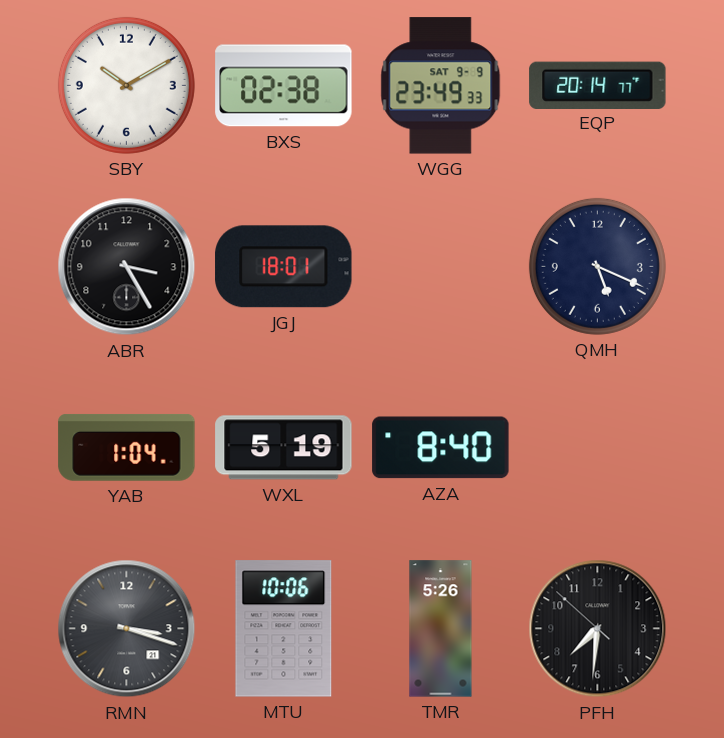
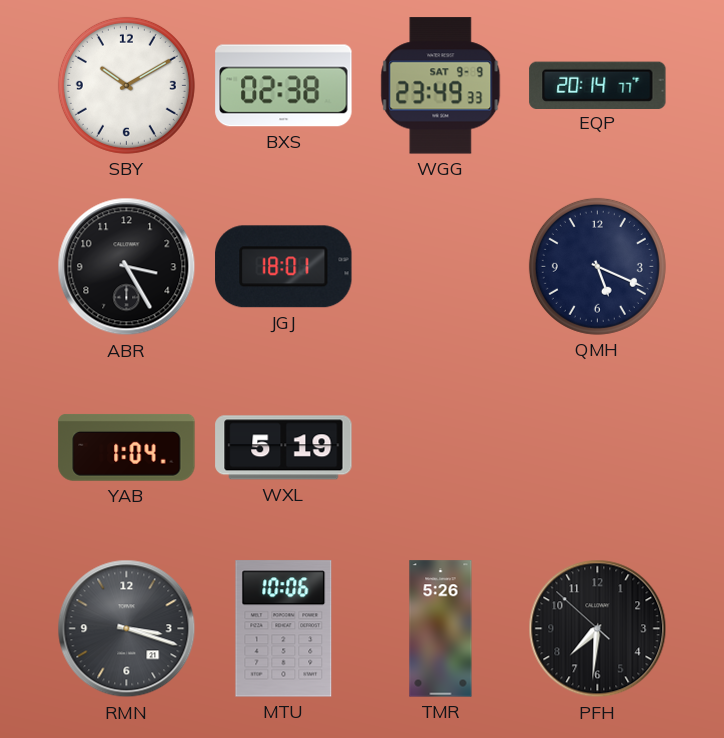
AZA: 8:40 -> none (441, 448)
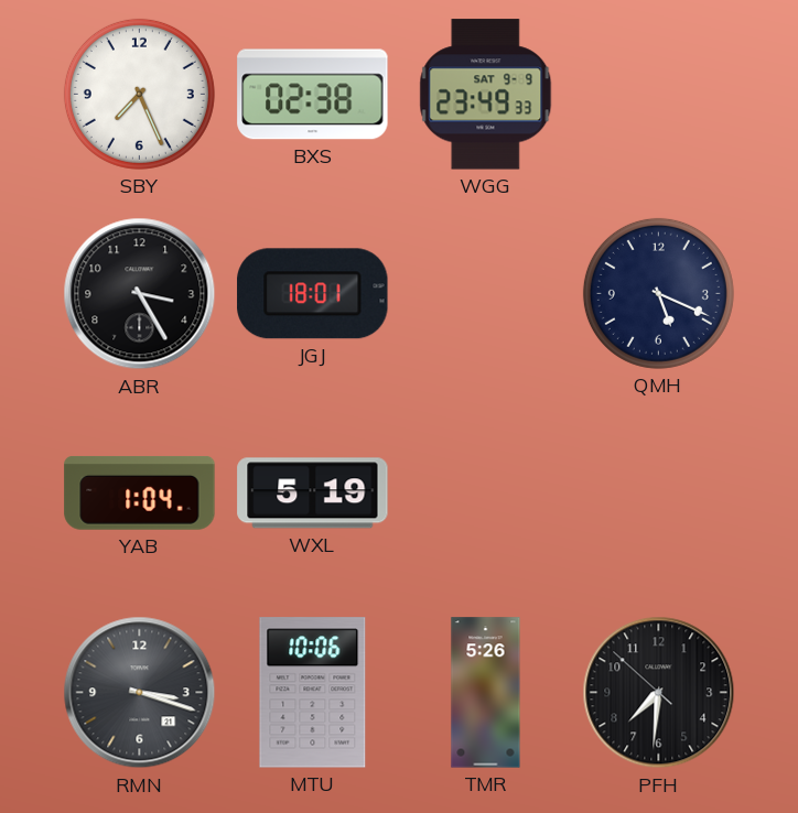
SBY: 10:10 -> 7:26 (139, 94)
EQP: 20:14 -> none (598, 85)
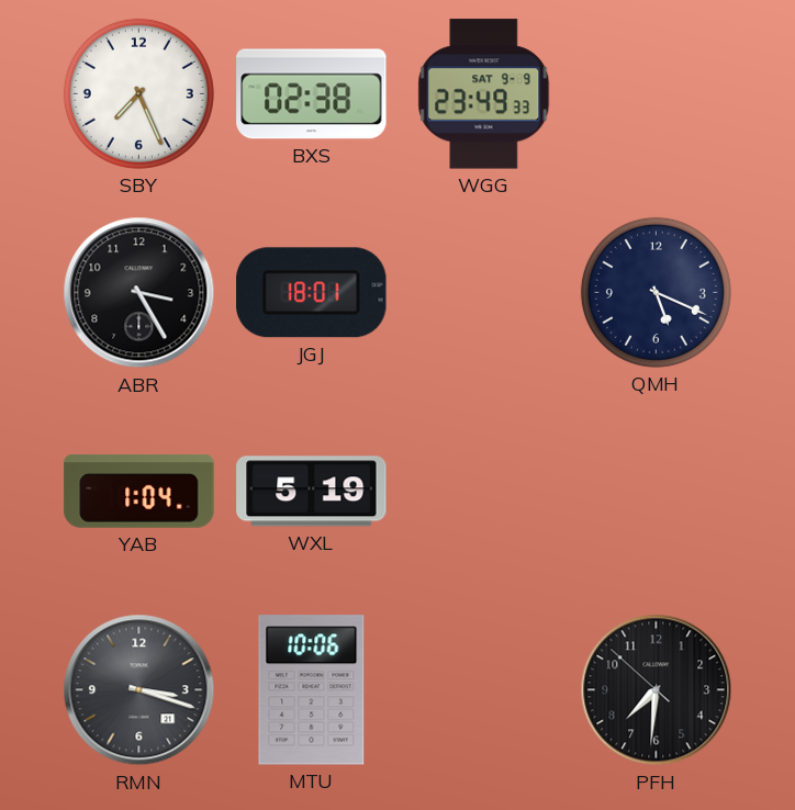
TMR: 5:26 -> none (486, 693)
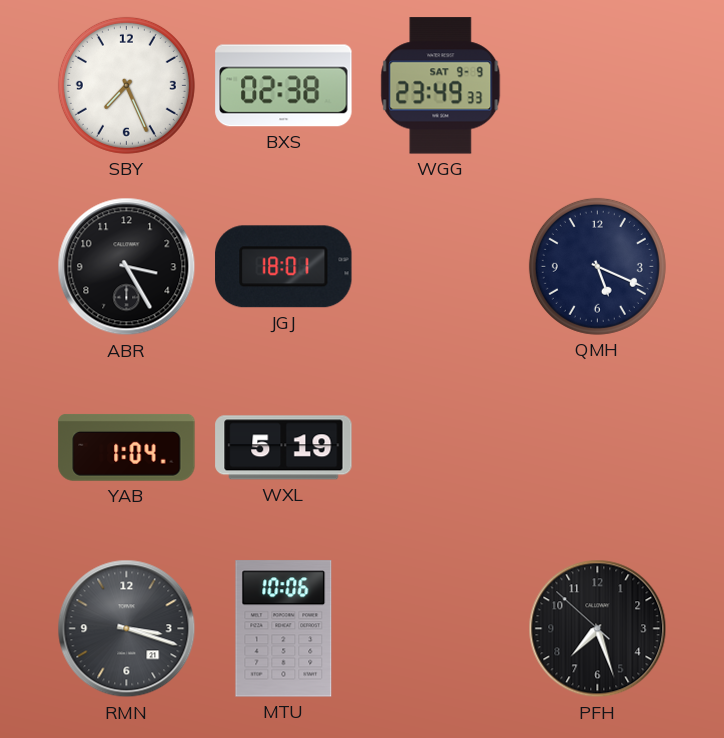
PFH: 7:30 -> 7:26 (598, 629)
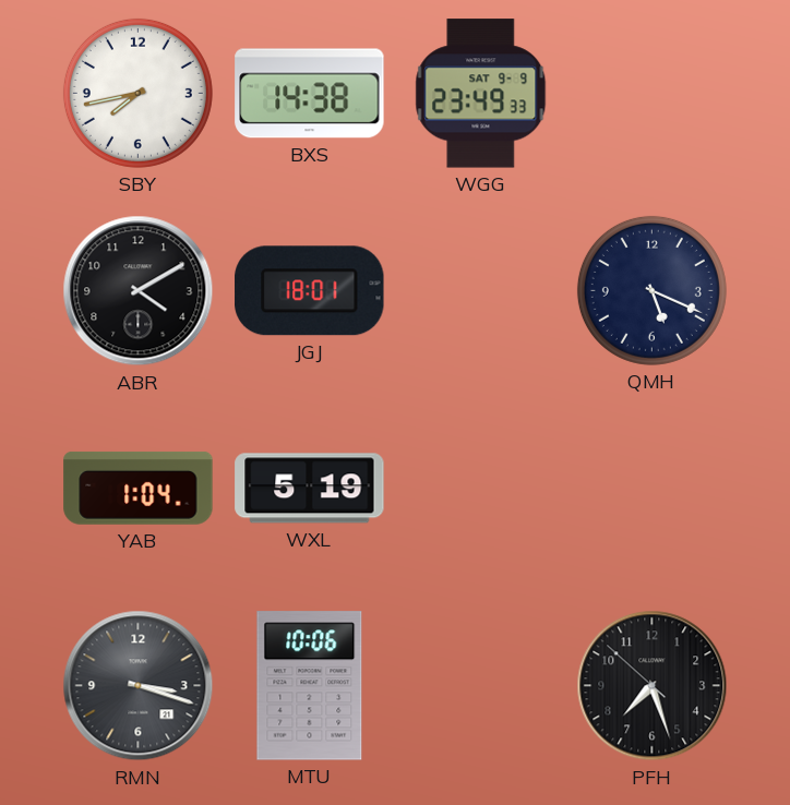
SBY: 7:26 -> 7:43 (137, 93)
BXS: 02:38 -> 14:38 (310, 94)
ABR: 3:25 -> 4:10 (139, 291)
